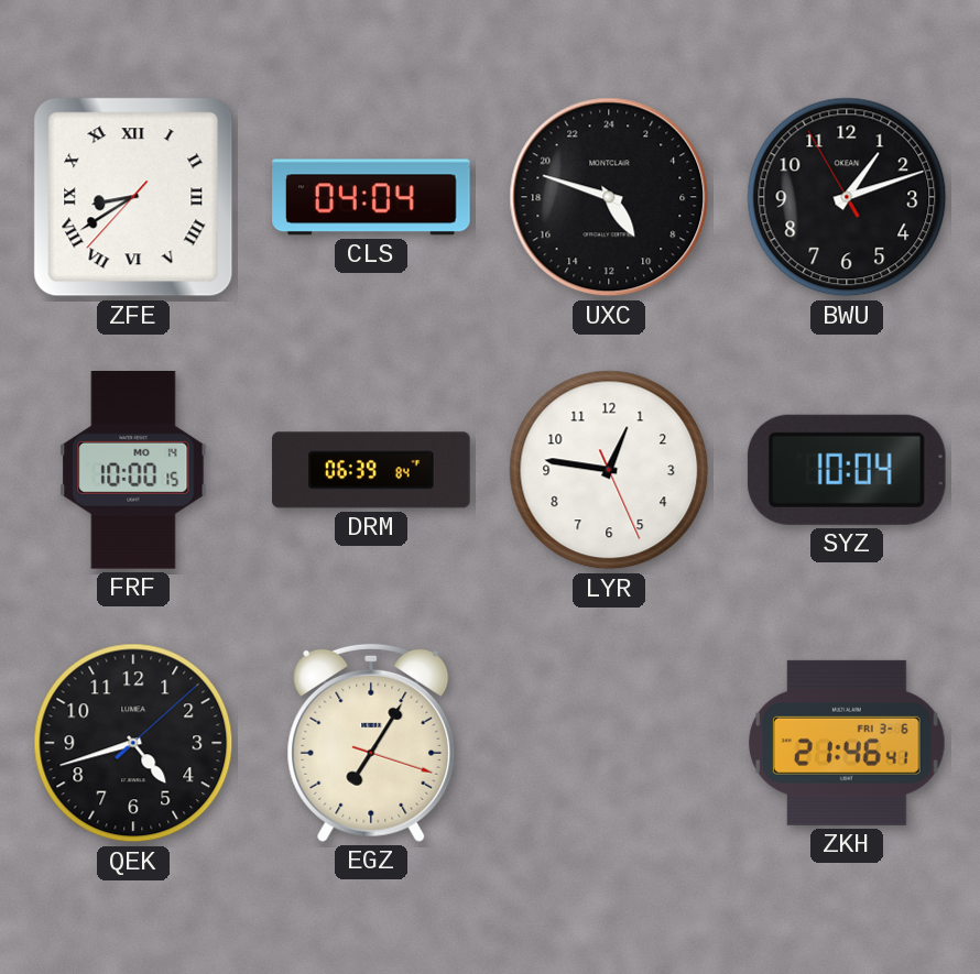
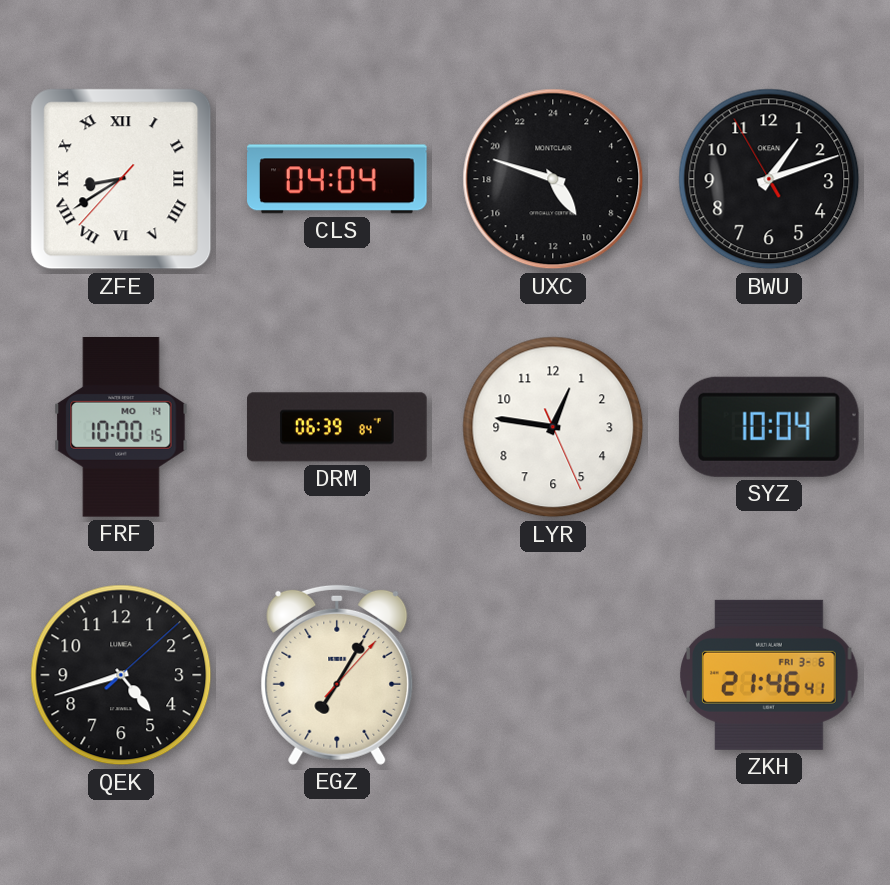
EGZ: 7:05:18 -> 7:05:07 (337, 675)
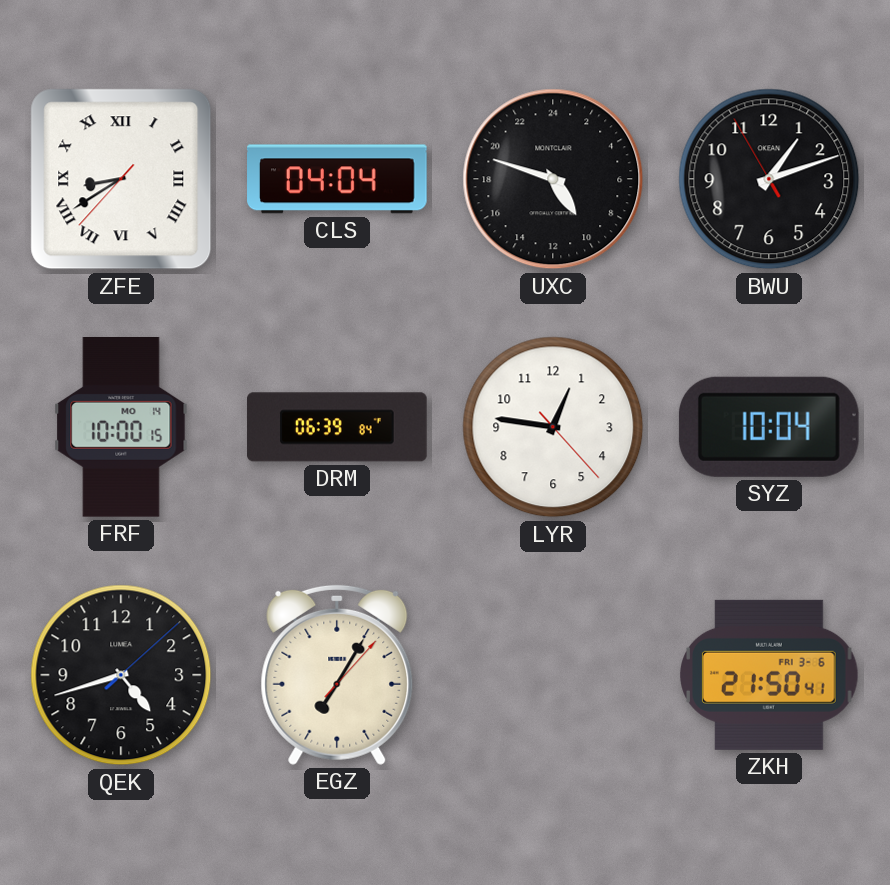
LYR: 12:46:26 -> 12:46:23 (553, 427)
ZKH: 21:46 -> 21:50 (770, 675)
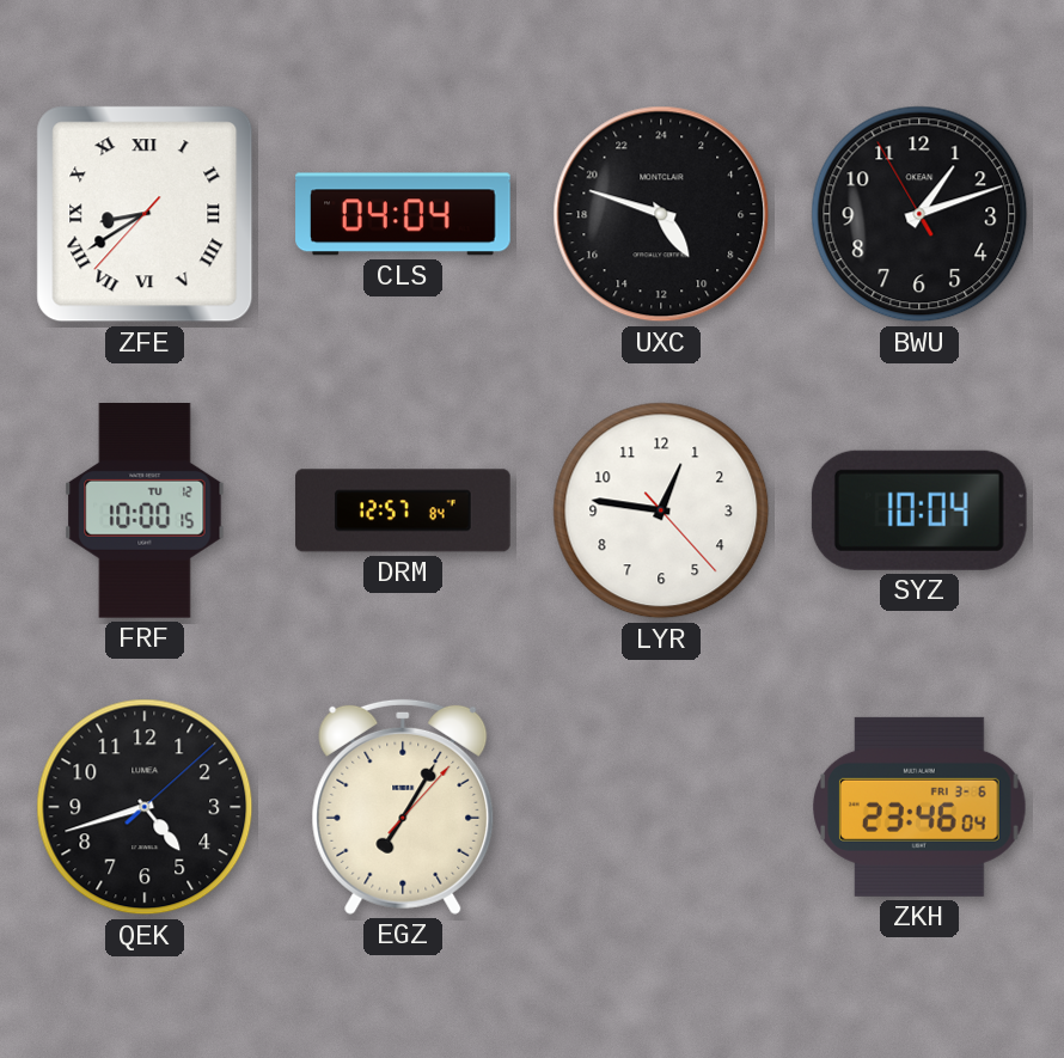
FRF date: MO 14 -> TU 12 (145, 512)
DRM: 06:39 -> 12:57 (403, 510)
ZKH: 21:50 -> 23:46 (921, 807)
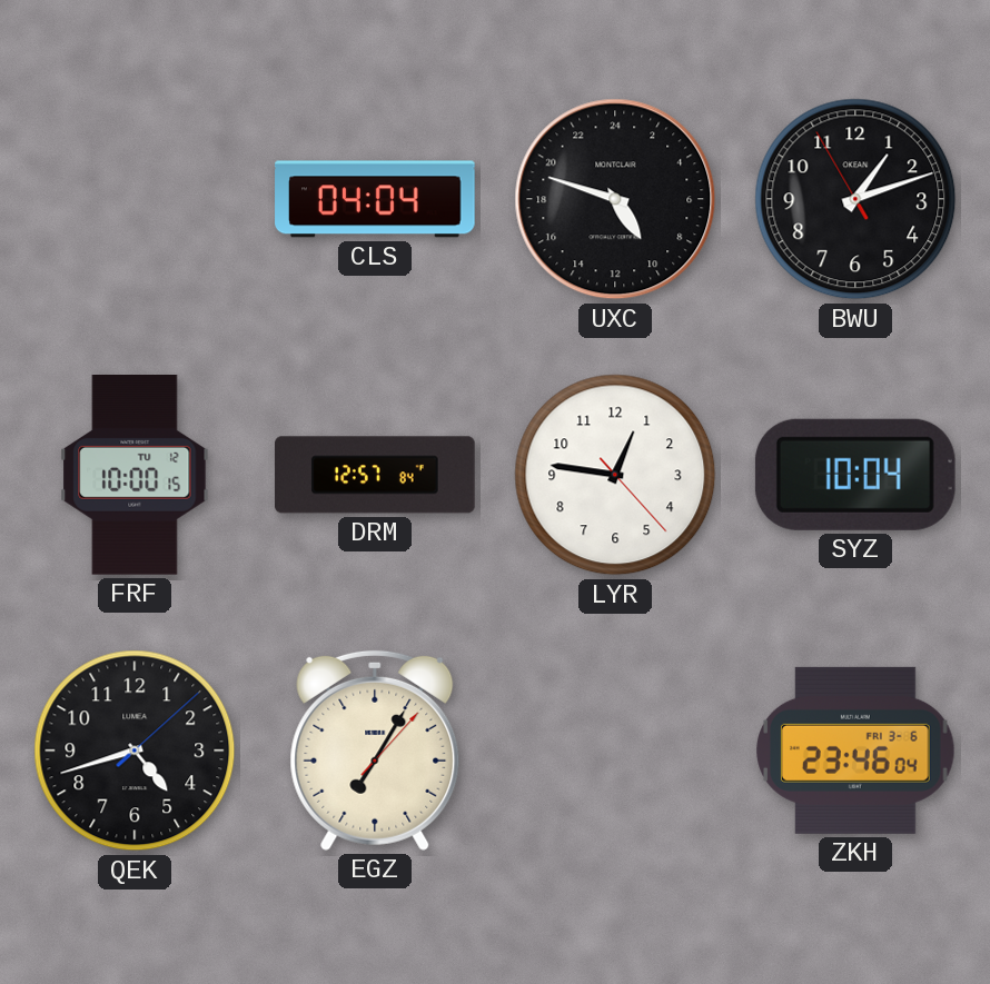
ZFE: 8:39 -> none (145, 214)
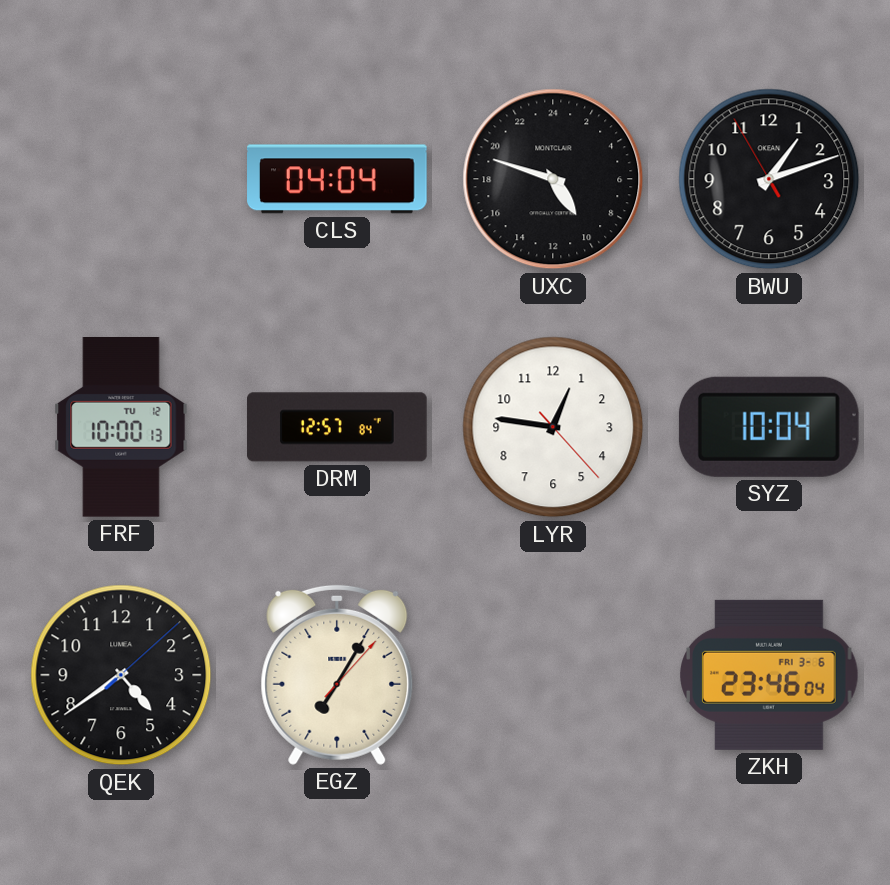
FRF: 10:00:15 -> 10:00:13 (121, 428)
QEK: 4:42 -> 4:39 (121, 675)
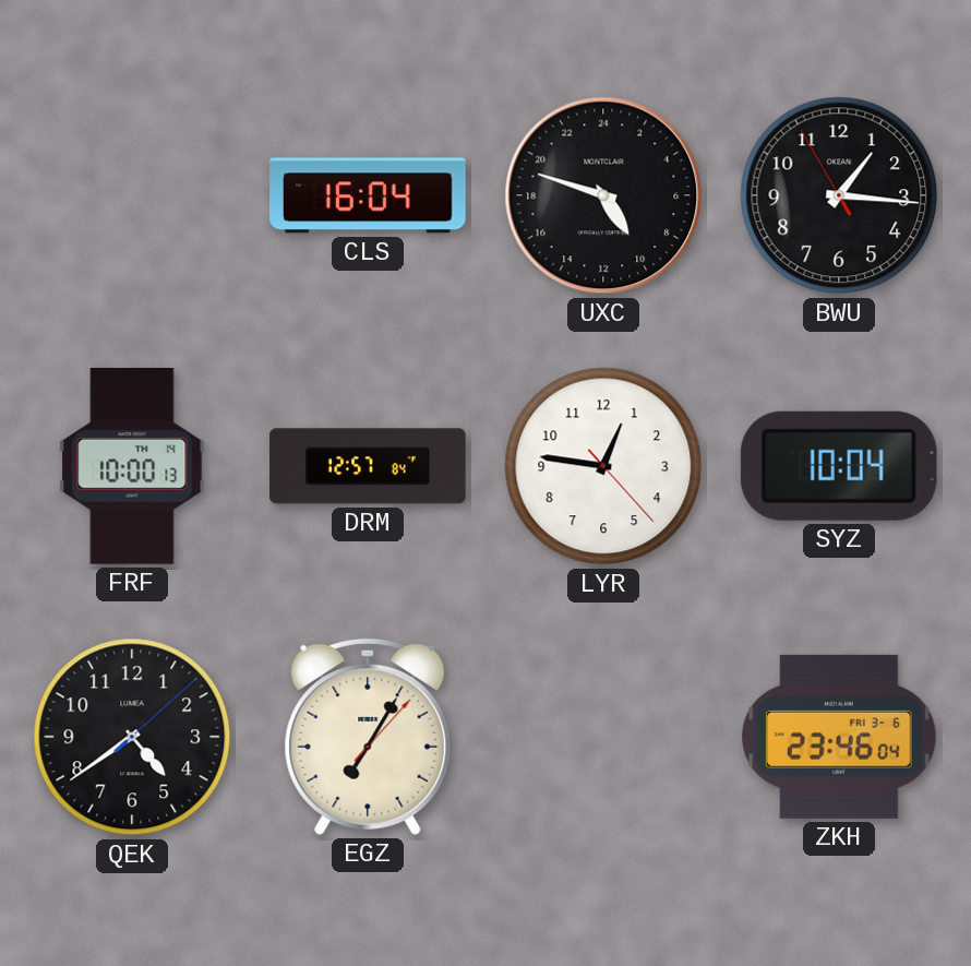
CLS: 04:04 -> 16:04 (368, 195)
BWU: 1:11 -> 1:15 (839, 195)
FRF date: TU 12 -> TH 14 (132, 467)
